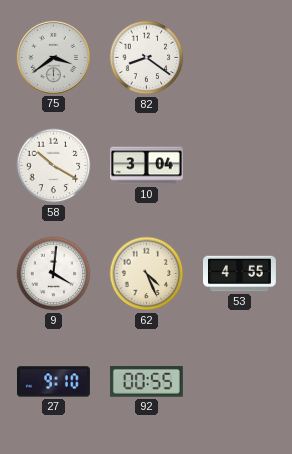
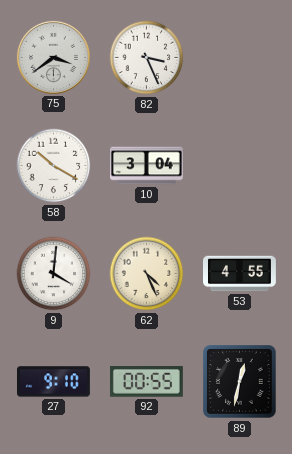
82: 8:21 -> 3:26 (147, 58)
89: none -> 12:32 (240, 382)
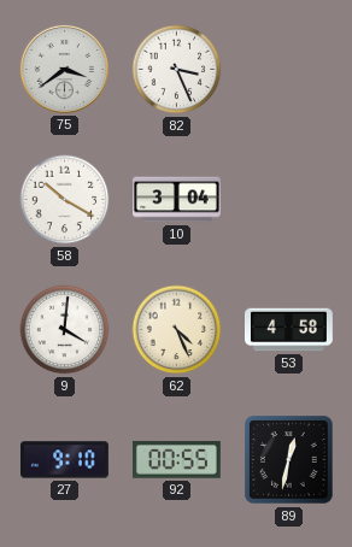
53: 4:55 -> 4:58 (289, 330)
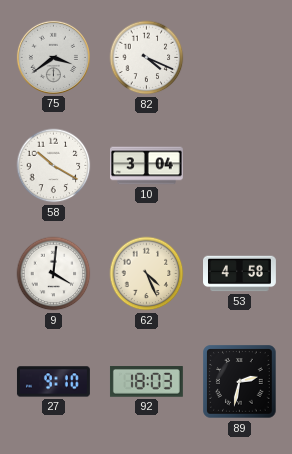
82: 3:26 -> 4:19 (147, 58)
92: 00:55 -> 18:03 (146, 382)
89: 12:32 -> 2:32 (240, 382)
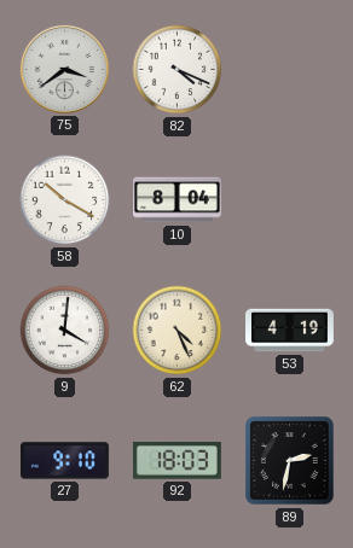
10: 3:04 -> 8:04 (178, 200)
53: 4:58 -> 4:19 (290, 331)
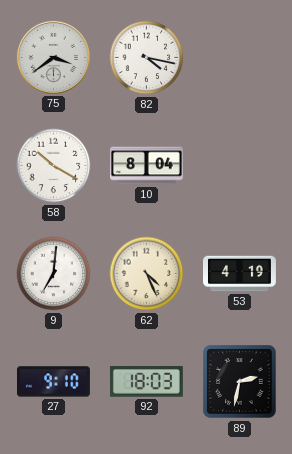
82: 4:19 -> 4:17 (147, 58)
9: 4:01 -> 7:01 (54, 274)
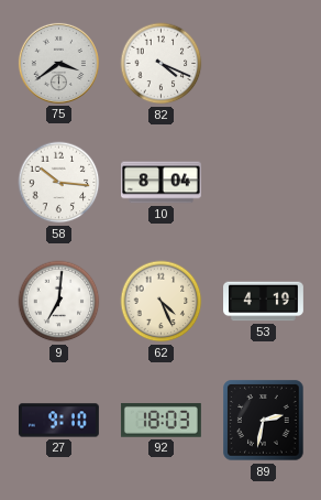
82: 4:17 -> 4:19 (162, 64)
58: 10:20 -> 10:16 (59, 183)
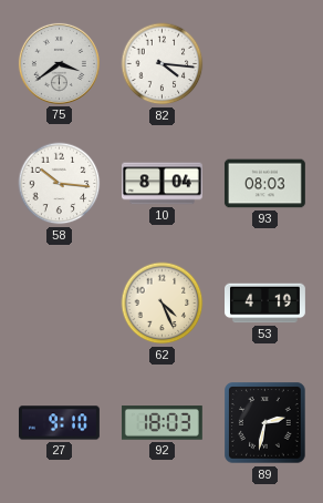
82: 4:19 -> 4:16 (163, 64)
93: none -> 08:03 (264, 184)
9: 7:01 -> none (59, 302)
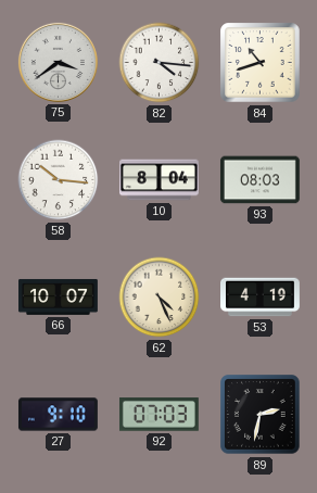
84: none -> 10:42 (261, 63)
66: none -> 10:07 (59, 296)
92: 18:03 -> 07:03 (158, 415)
